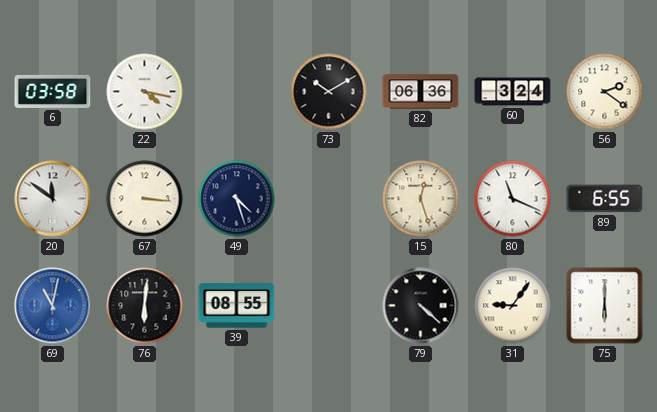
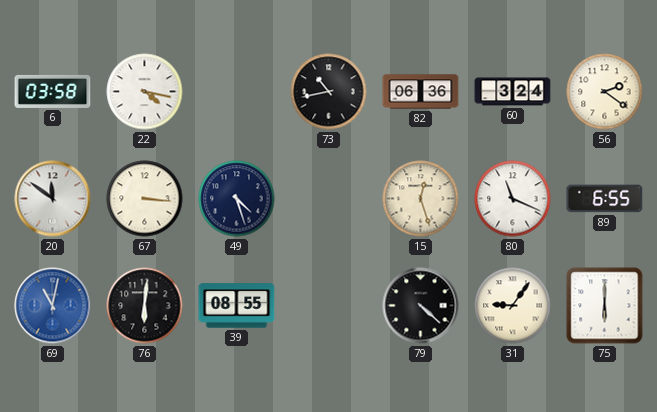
73: 10:10 -> 10:43 (329, 92)
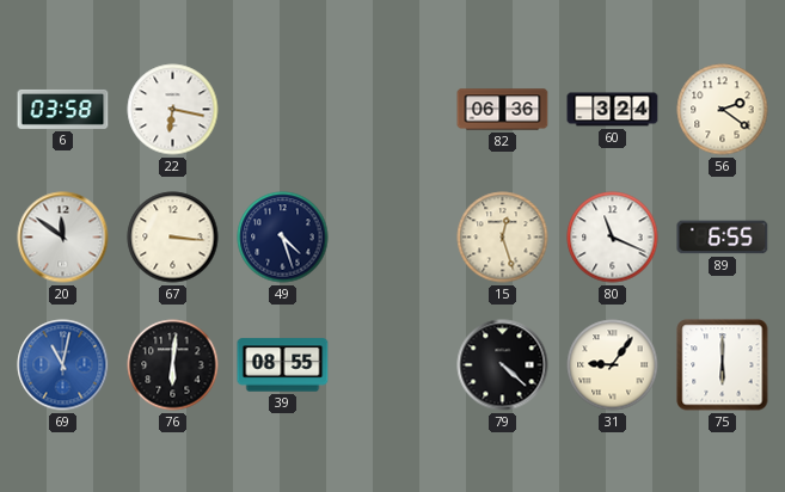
22: 4:17 -> 6:17 (173, 110)
73: 10:43 -> none (329, 92)
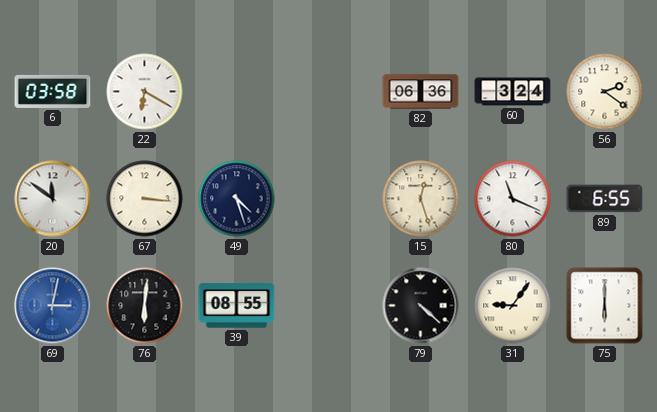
22: 6:17 -> 6:20 (145, 92)
69: 11:02 -> 3:02 (53, 306)
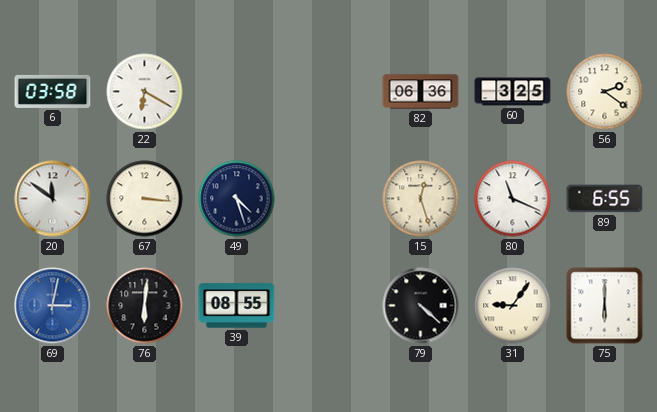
60: 3:24 -> 3:25 (513, 92)
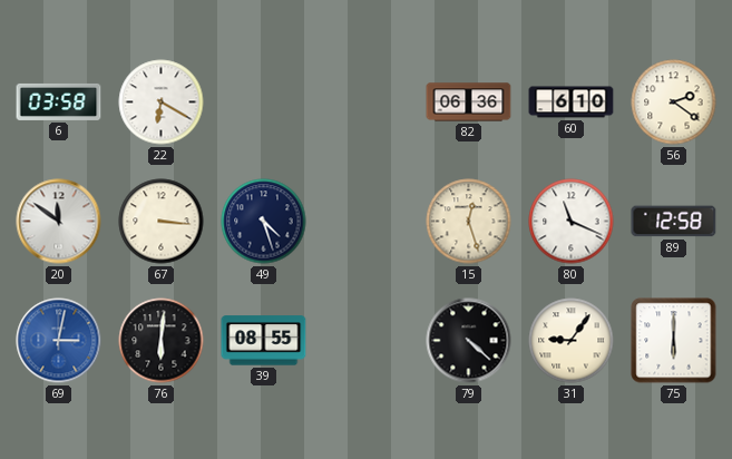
60: 3:25 -> 6:10 (572, 102)
89: 6:55 -> 12:58 (674, 222)
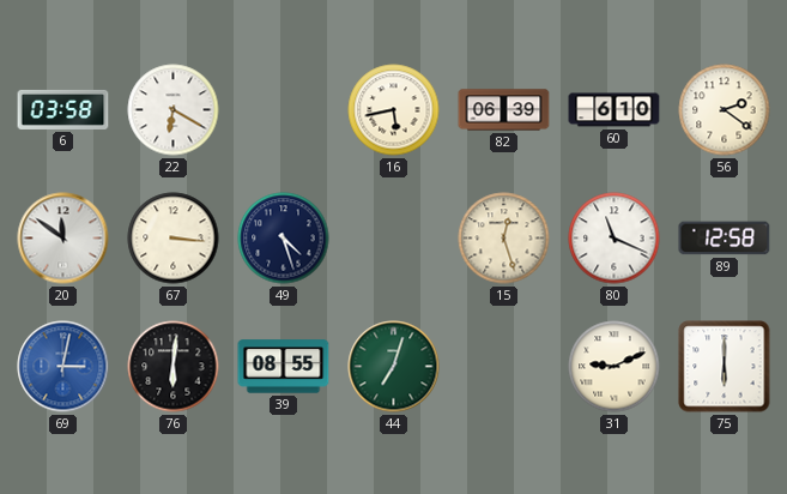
16: none -> 5:43 (394, 110)
82: 06:36 -> 06:39 (504, 110)
44: none -> 7:03 (394, 367)
79: 4:22 -> none (469, 341)
31: 9:06 -> 9:11 (615, 367)
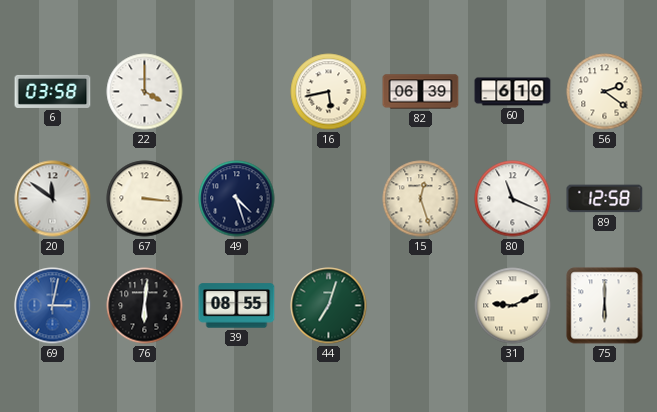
22: 6:20 -> 4:00 (145, 92)
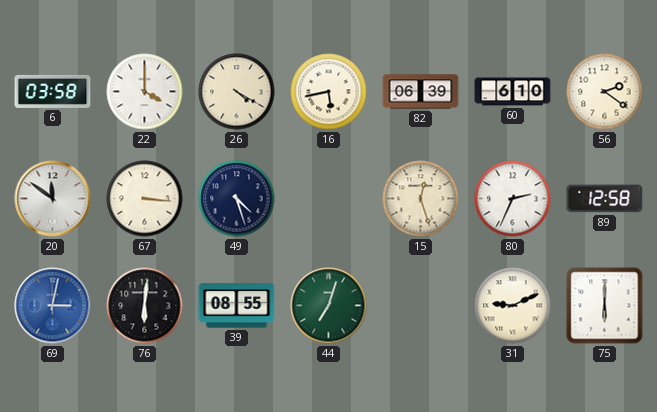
26: none -> 4:20 (237, 92)
80: 11:19 -> 2:34 (513, 199)
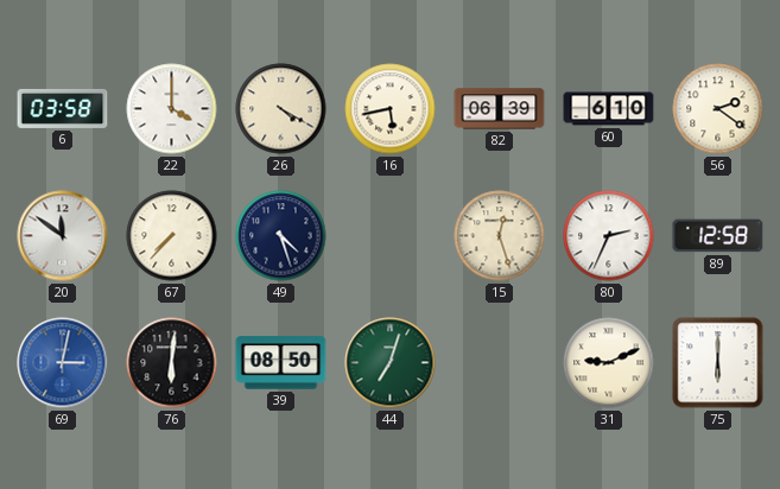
67: 3:16 -> 7:37 (172, 236)
39: 08:55 -> 08:50 (281, 363)
